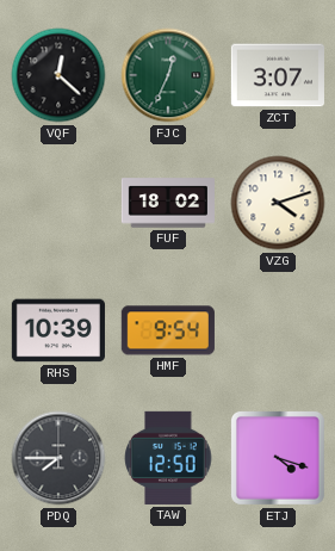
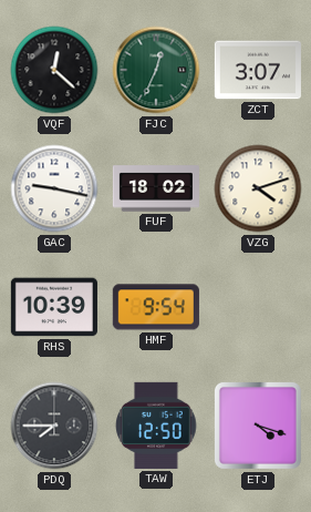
GAC: none -> 9:17 (54, 188)
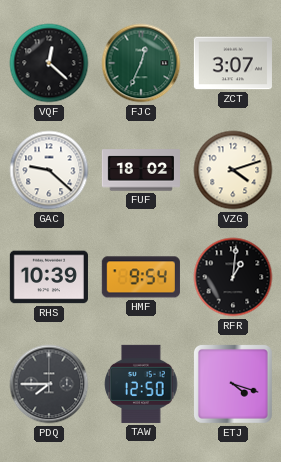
GAC: 9:17 -> 9:22 (49, 170)
RFR: none -> 1:01 (233, 277)
